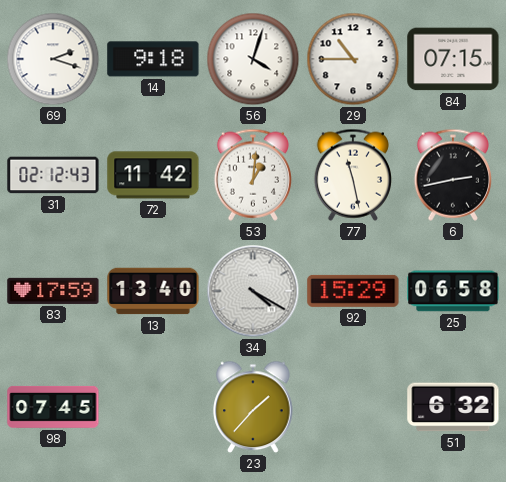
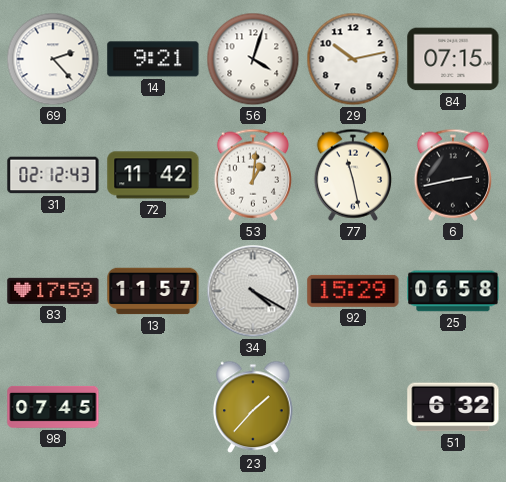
69: 2:18 -> 2:23 (53, 59)
14: 9:18 -> 9:21 (153, 59)
29: 10:45 -> 10:13 (353, 59)
13: 13:40 -> 11:57 (153, 291)
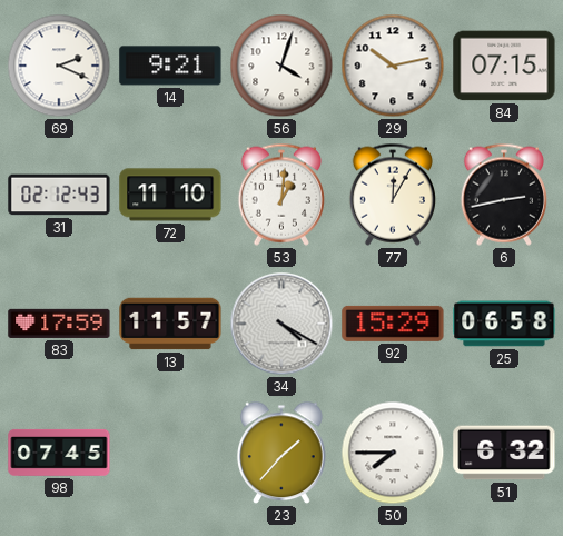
69: 2:23 -> 2:19 (59, 66)
72: 11:42 -> 11:10 (170, 195)
77: 11:28 -> 12:05 (393, 195)
50: none -> 7:45 (393, 453)
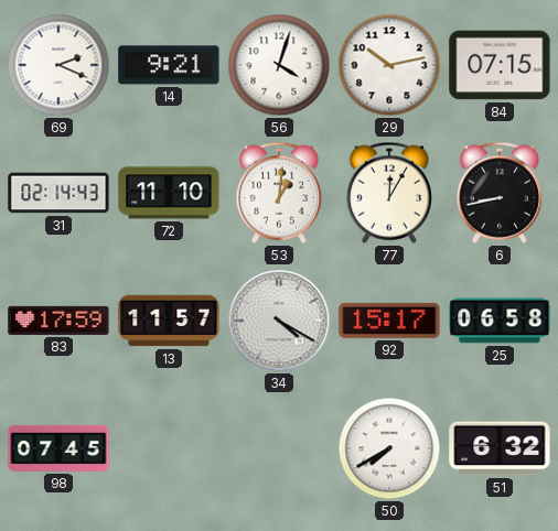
31: 02:12 -> 02:14 (58, 193)
6: 2:43 -> 8:43 (500, 193)
92: 15:29 -> 15:17 (389, 321)
23: 1:37 -> none (281, 453)
50: 7:45 -> 7:40 (389, 448)
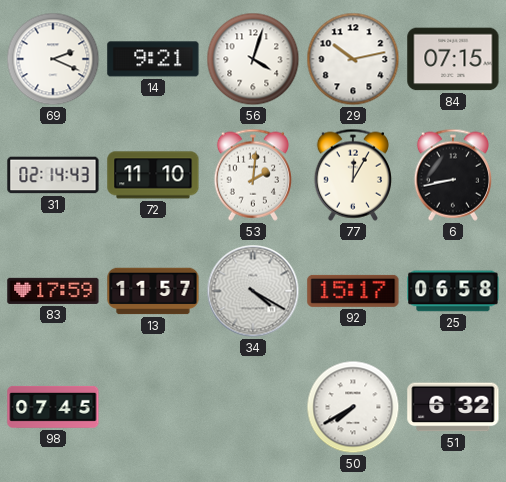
53: 1:01 -> 2:01 (253, 175)
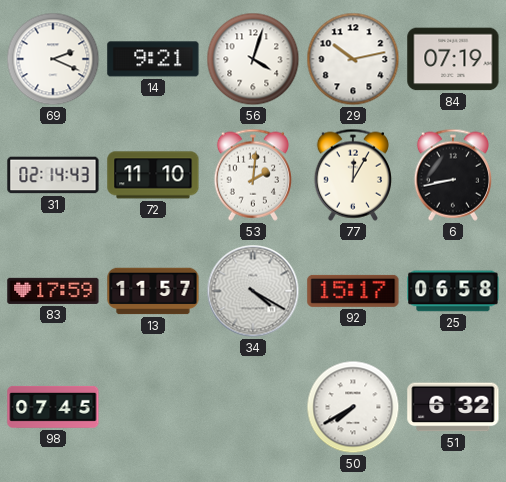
84: 07:15 -> 07:19 (453, 59)
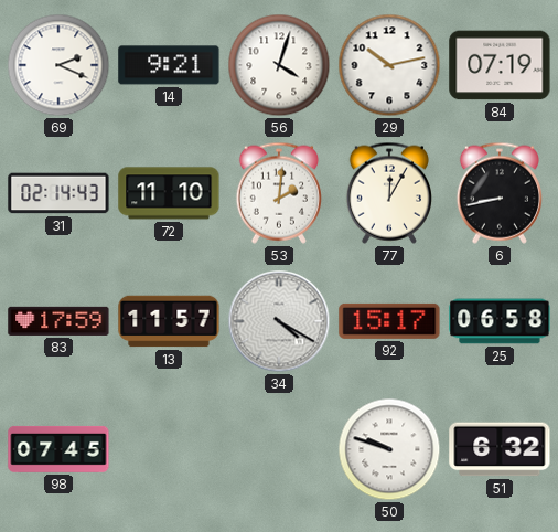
50: 7:40 -> 9:48 (389, 449)
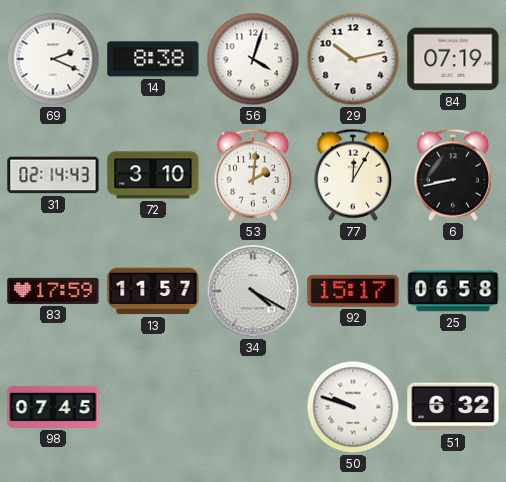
14: 9:21 -> 8:38 (153, 59)
72: 11:10 -> 3:10 (153, 175)
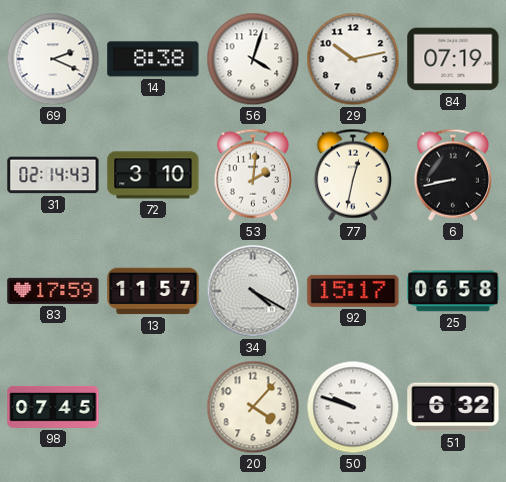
77: 12:05 -> 12:32 (353, 175)
20: none -> 4:07 (253, 407)
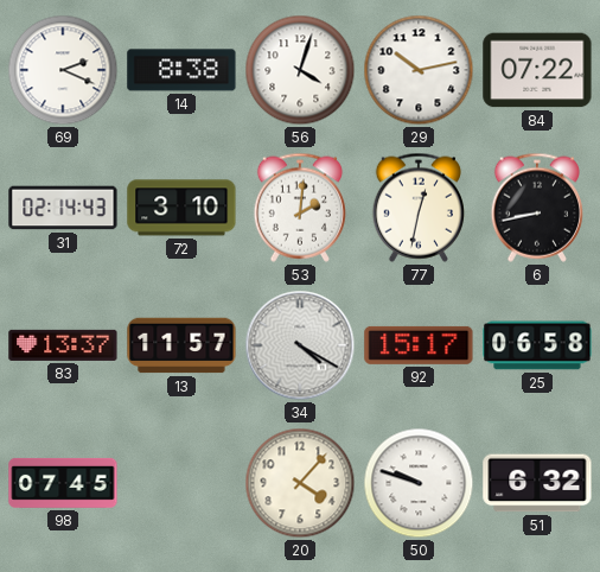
84: 07:19 -> 07:22 (537, 70)
83: 17:59 -> 13:37 (63, 345)
